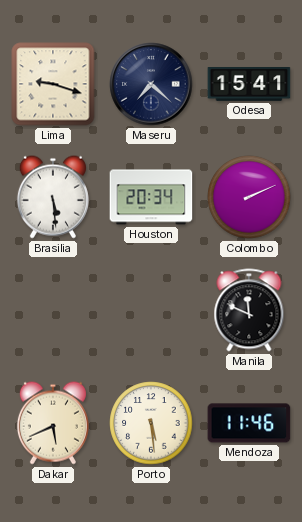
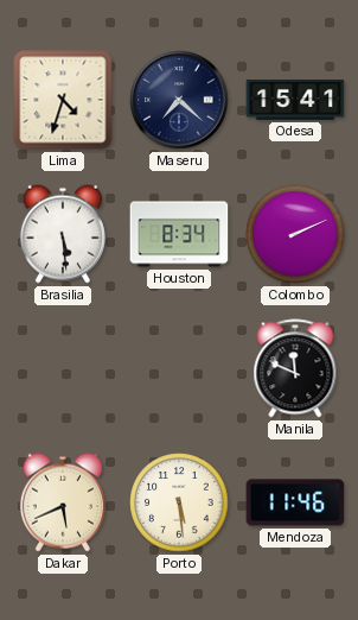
Lima: 9:18 -> 4:33 (63, 100)
Houston: 20:34 -> 8:34 (179, 234)
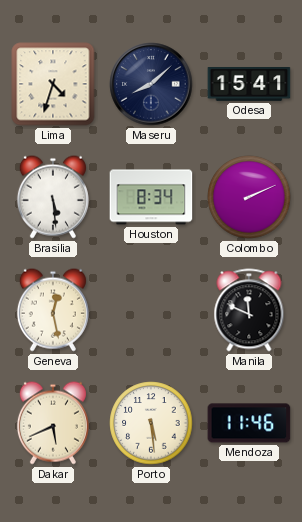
Maseru: 7:22 -> 8:08 (151, 84)
Geneva: none -> 12:28 (53, 310)
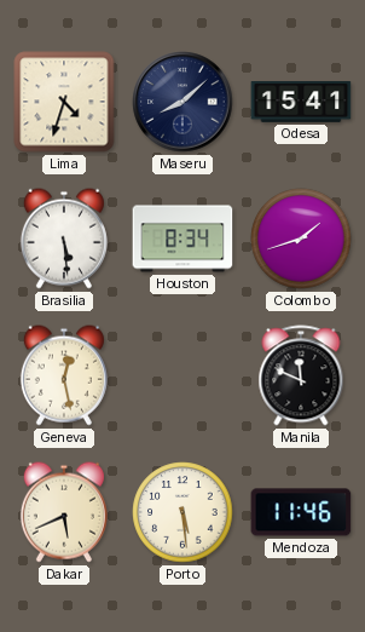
Colombo: 2:11 -> 1:42 (301, 239)
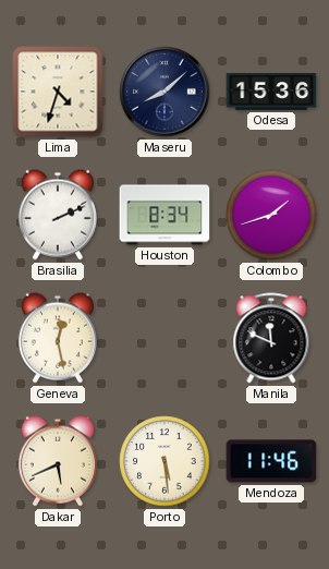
Odesa: 15:41 -> 15:36 (271, 93)
Brasilia: 5:29 -> 2:11 (58, 215)
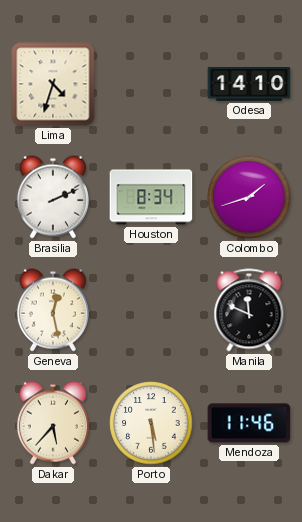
Maseru: 8:08 -> none (164, 92)
Odesa: 15:36 -> 14:10 (249, 85)
Dakar: 5:41 -> 5:37 (53, 423)
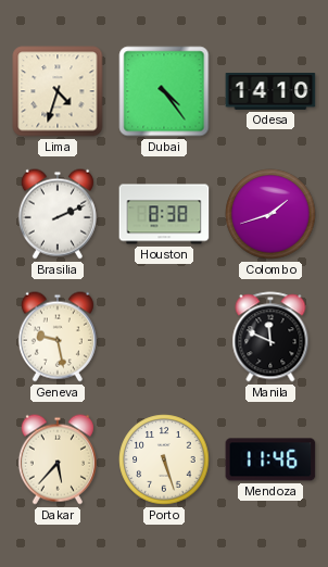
Dubai: none -> 4:24 (164, 91)
Houston: 8:34 -> 8:38 (164, 214)
Geneva: 12:28 -> 9:28 (58, 337)
Porto: 5:29 -> 5:27 (164, 459)
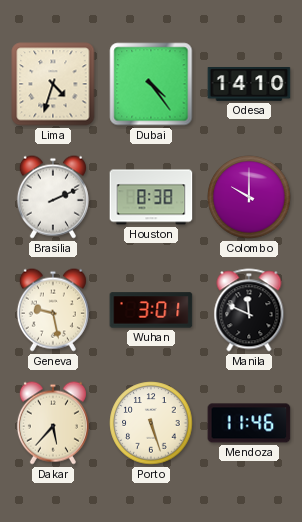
Colombo: 1:42 -> 10:00 (249, 197)
Wuhan: none -> 3:01 (151, 310)
